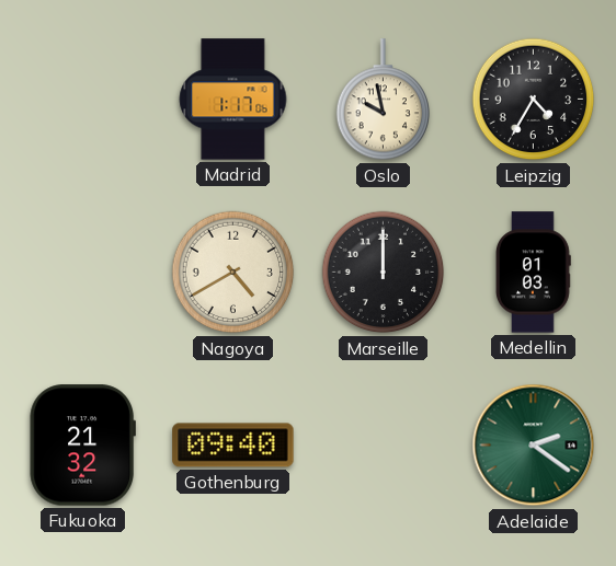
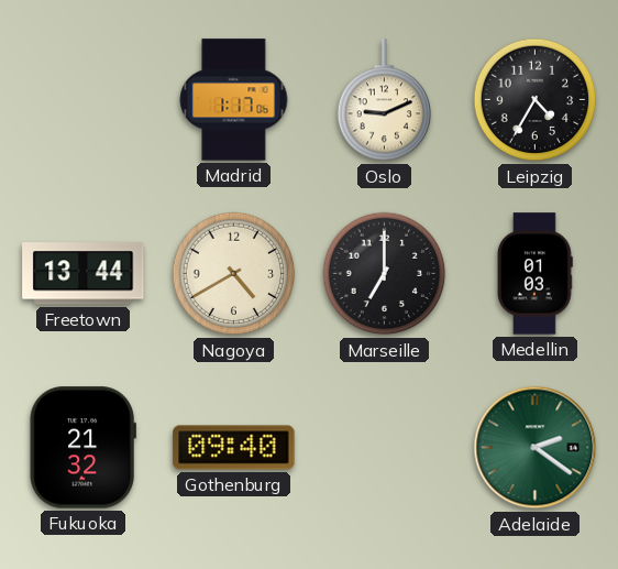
Oslo: 9:58 -> 9:11 (385, 100)
Freetown: none -> 13:44 (84, 274)
Marseille: 12:00 -> 7:00 (385, 274)
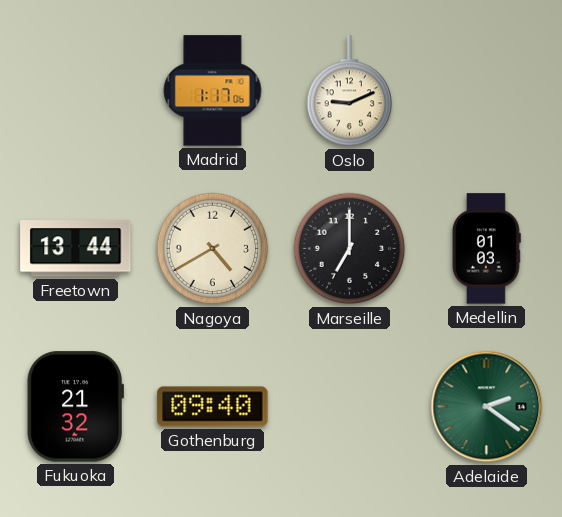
Leipzig: 4:35 -> none (536, 100)
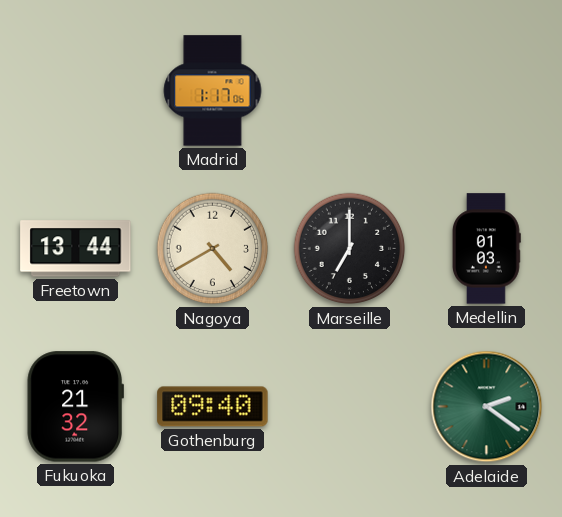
Oslo: 9:11 -> none (350, 91)
